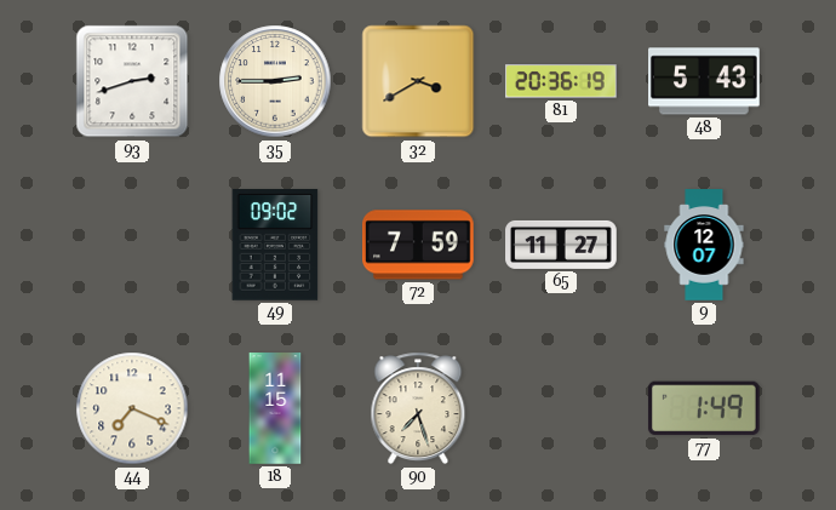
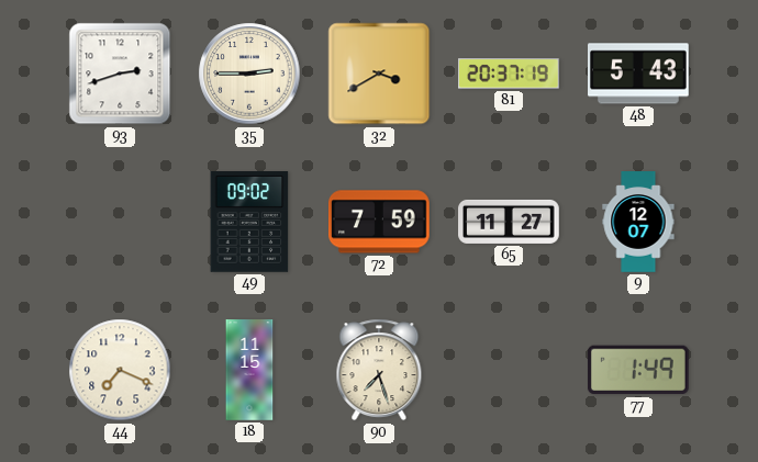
81: 20:36 -> 20:37 (510, 74)
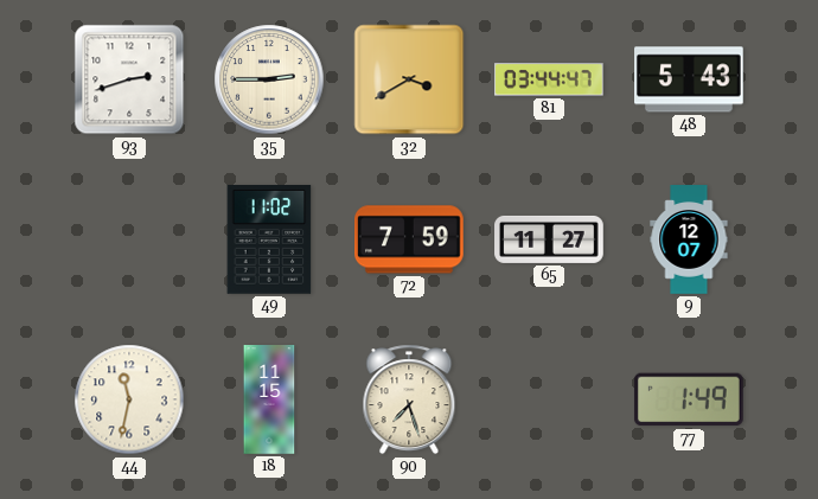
81: 20:37 -> 03:44 (550, 79)
49: 09:02 -> 11:02 (269, 241)
44: 7:19 -> 11:32 (129, 399)
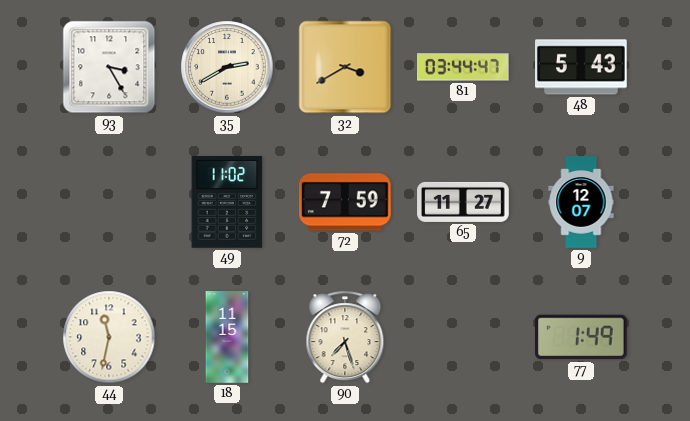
93: 2:42 -> 3:25 (109, 67)
35: 2:45 -> 2:40 (227, 67)
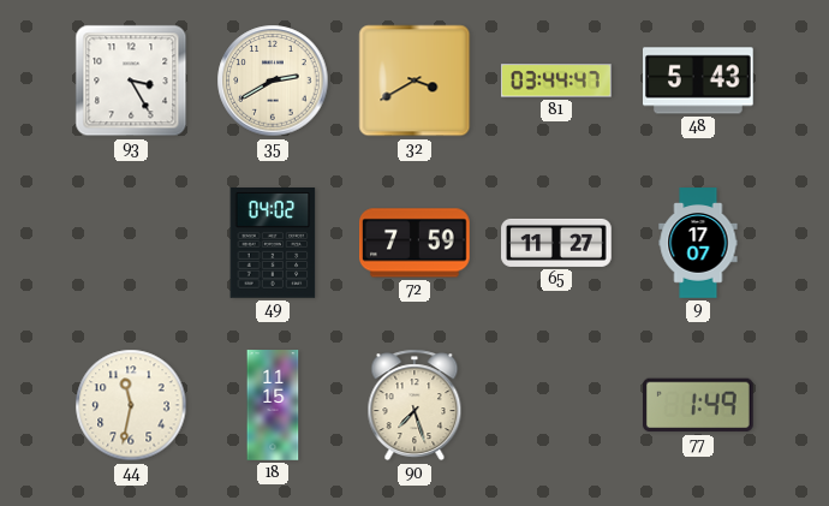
49: 11:02 -> 04:02 (273, 244)
9: 12:07 -> 17:07 (698, 243)
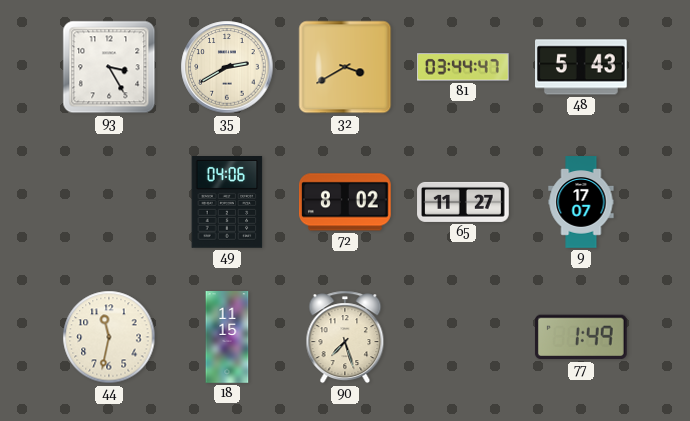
49: 04:02 -> 04:06 (227, 203)
72: 7:59 -> 8:02 (346, 202)
